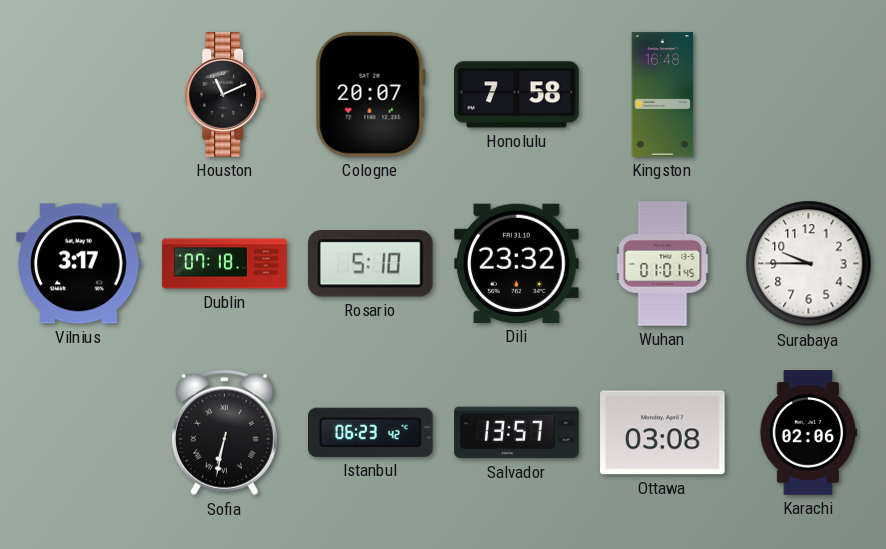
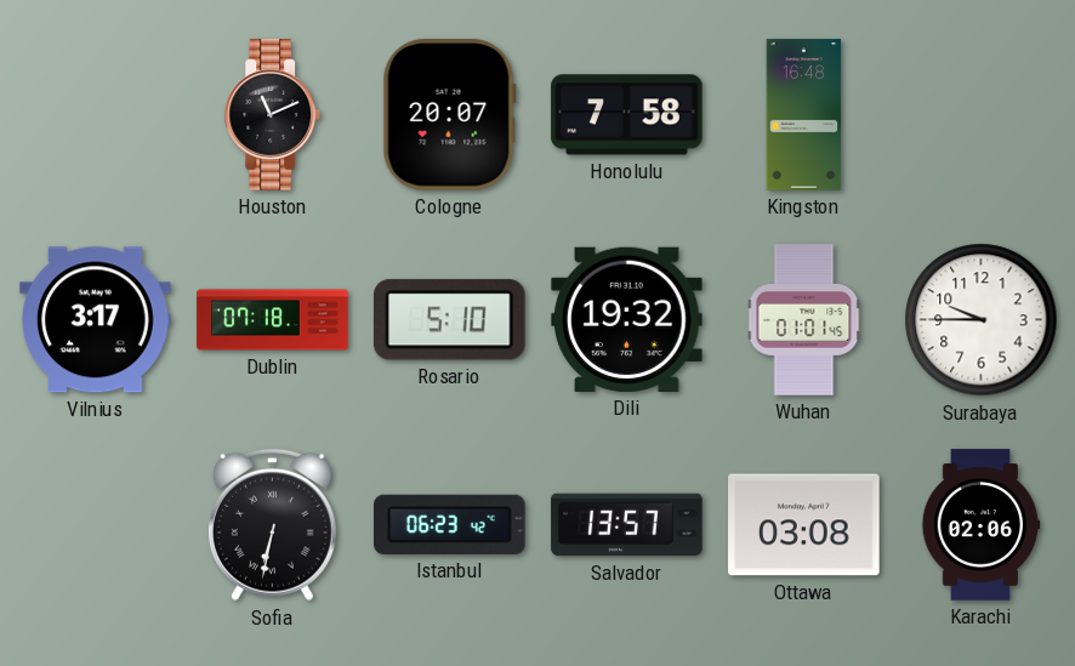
Dili: 23:32 -> 19:32 (627, 319)
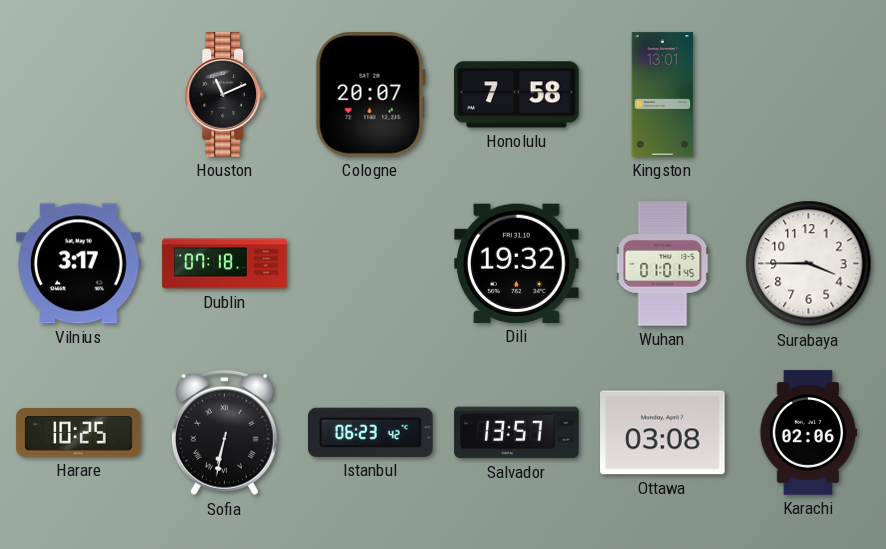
Kingston: 16:48 -> 13:01 (663, 95)
Rosario: 5:10 -> none (449, 320)
Surabaya: 9:45 -> 3:45 (809, 264)
Harare: none -> 10:25 (79, 433)
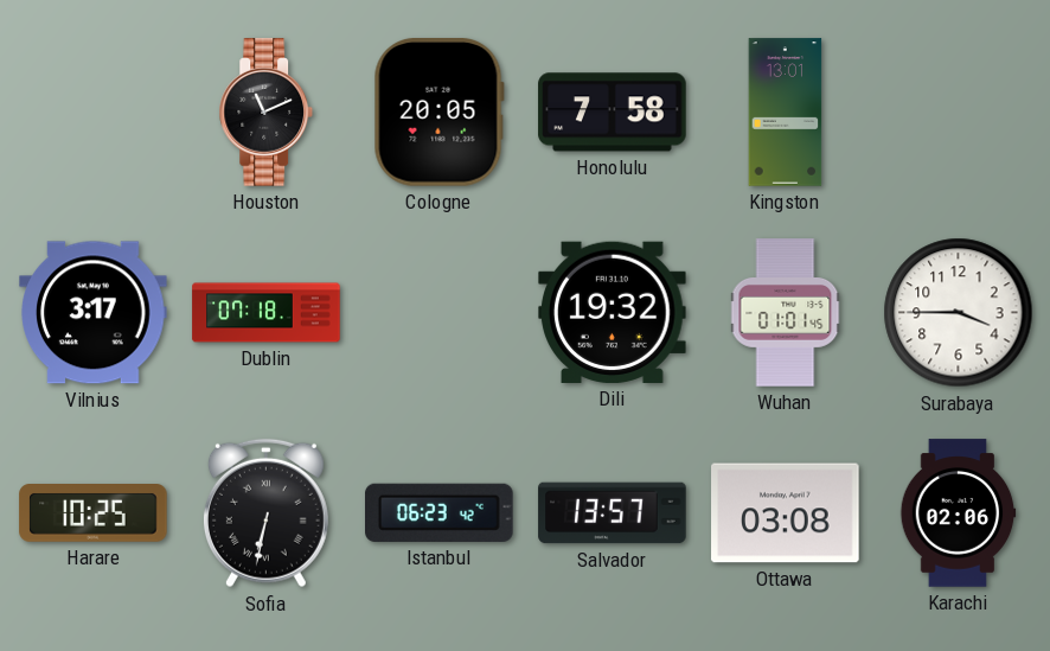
Cologne: 20:07 -> 20:05 (438, 113)
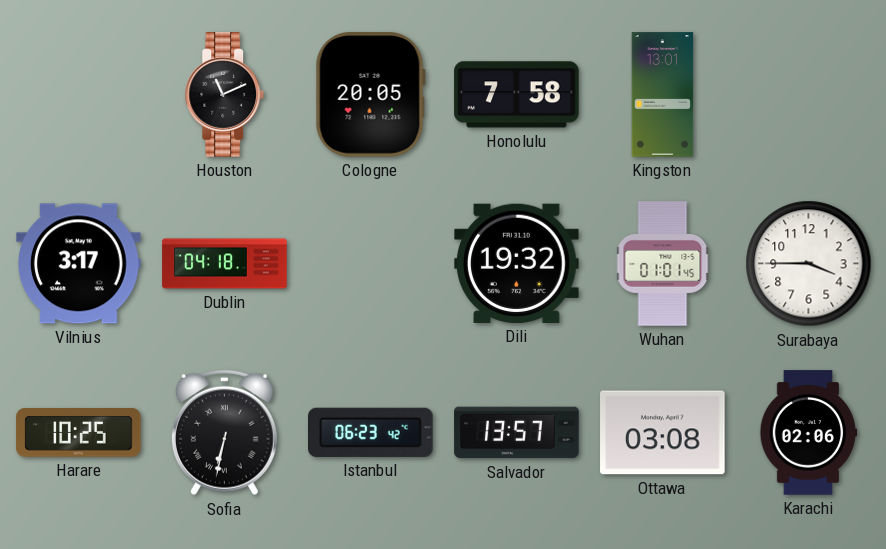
Dublin: 07:18 -> 04:18 (225, 264)
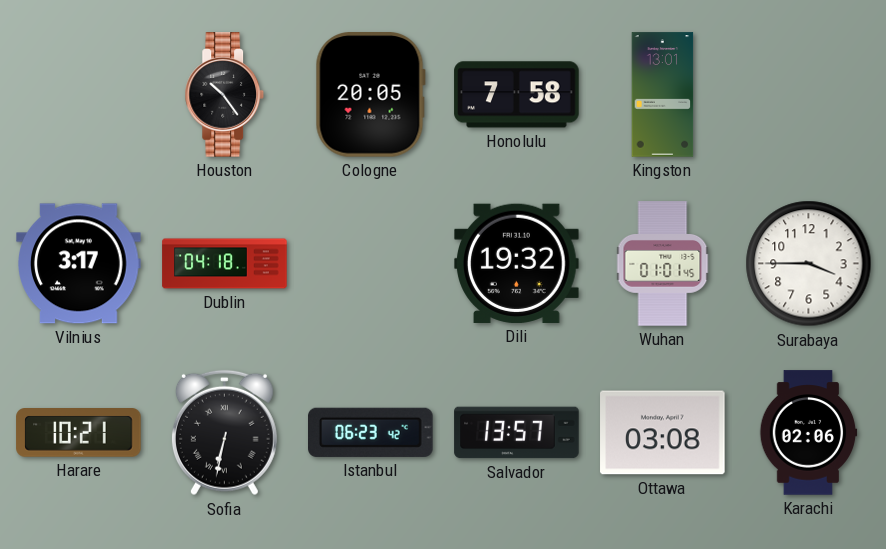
Houston: 11:11 -> 10:24 (225, 95)
Harare: 10:25 -> 10:21 (79, 433)
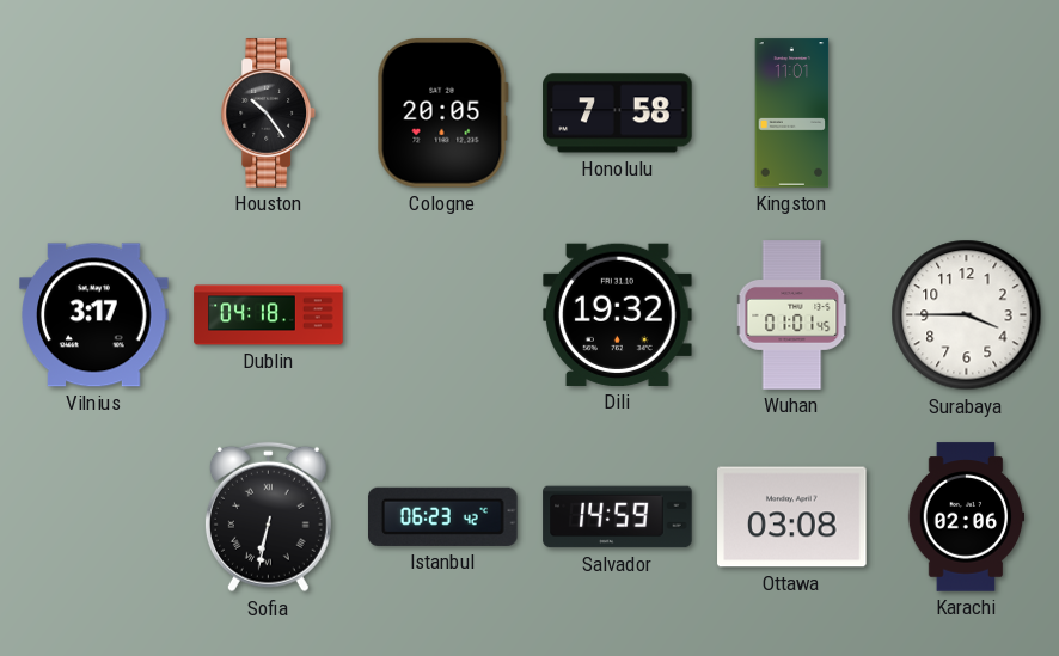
Kingston: 13:01 -> 11:01 (792, 114)
Harare: 10:21 -> none (79, 433)
Salvador: 13:57 -> 14:59 (618, 517)
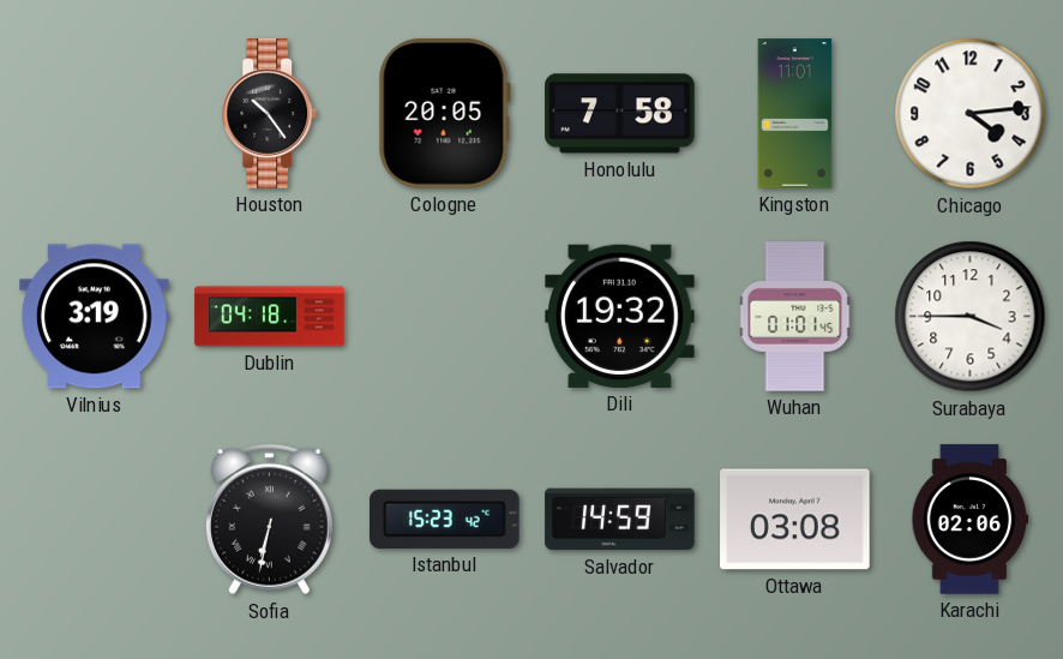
Chicago: none -> 4:14 (971, 114)
Vilnius: 3:17 -> 3:19 (95, 317)
Istanbul: 06:23 -> 15:23 (445, 519)
